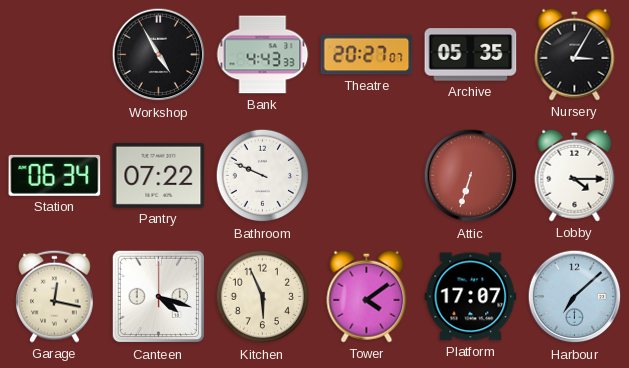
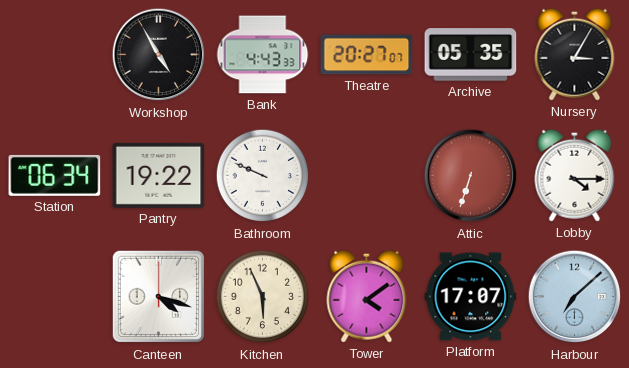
Pantry: 07:22 -> 19:22 (159, 175)
Garage: 12:17 -> none (55, 296)
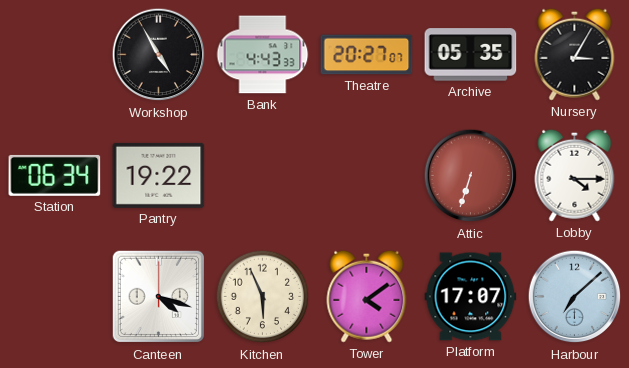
Bathroom: 9:49 -> none (263, 176)
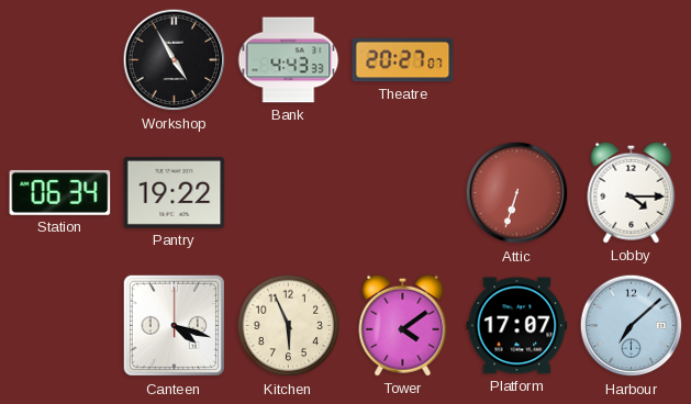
Archive: 05:35 -> none (471, 55)
Nursery: 3:05 -> none (575, 54)
